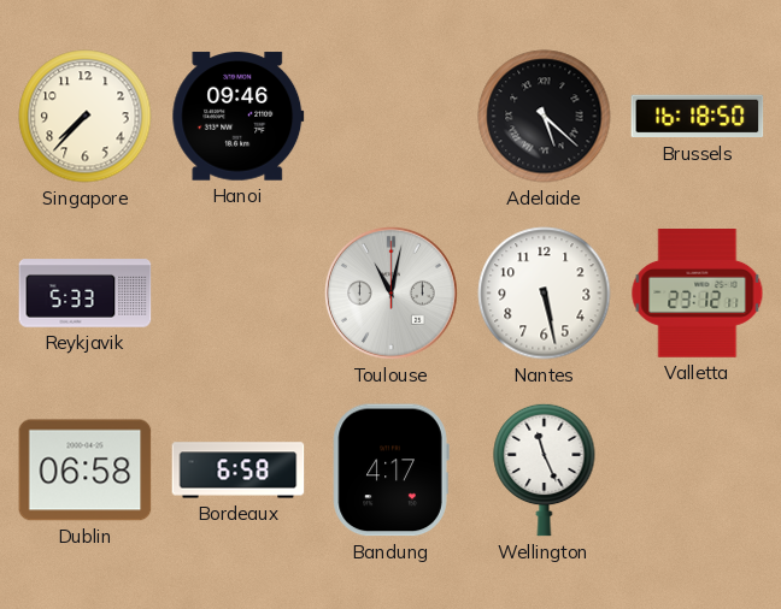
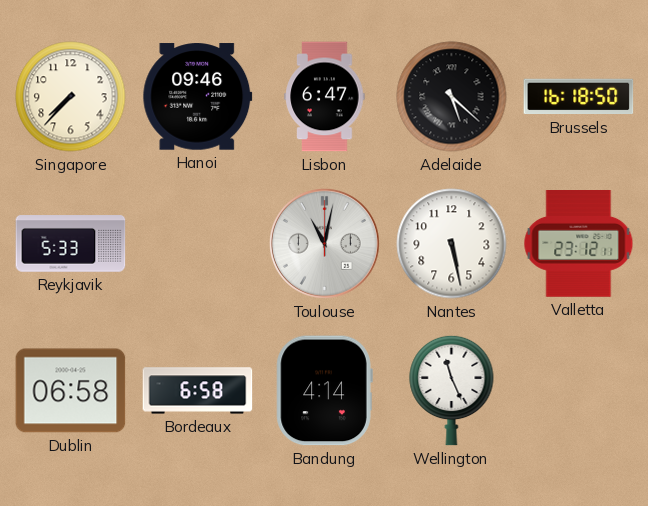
Lisbon: none -> 6:47 (325, 97)
Bandung: 4:17 -> 4:14 (324, 391)
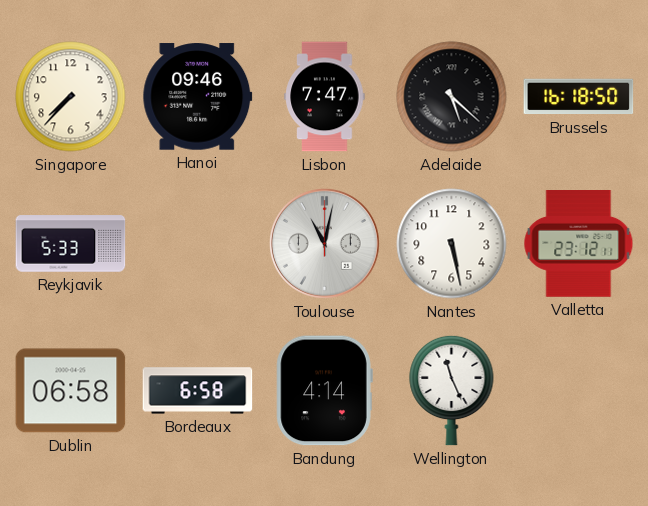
Lisbon: 6:47 -> 7:47 (325, 97)
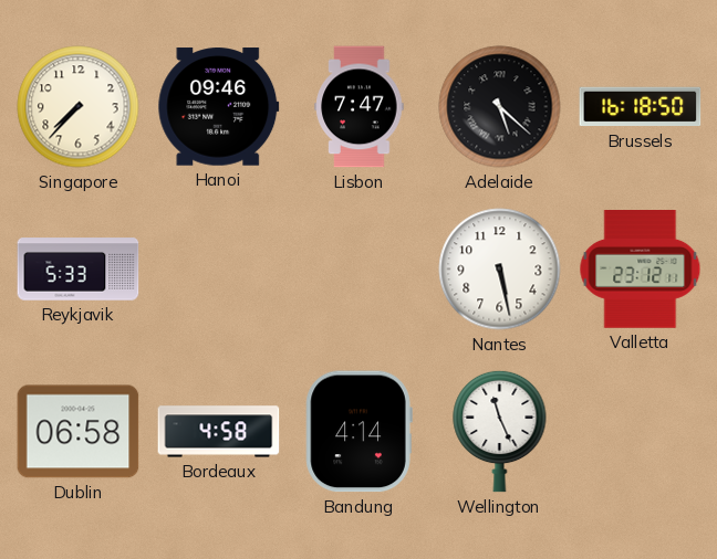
Toulouse: 11:02 -> none (324, 243)
Bordeaux: 6:58 -> 4:58 (219, 432)
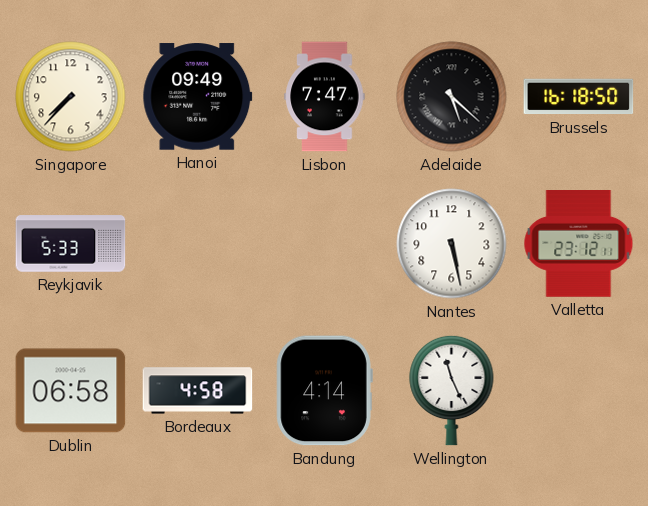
Hanoi: 09:46 -> 09:49 (198, 97)
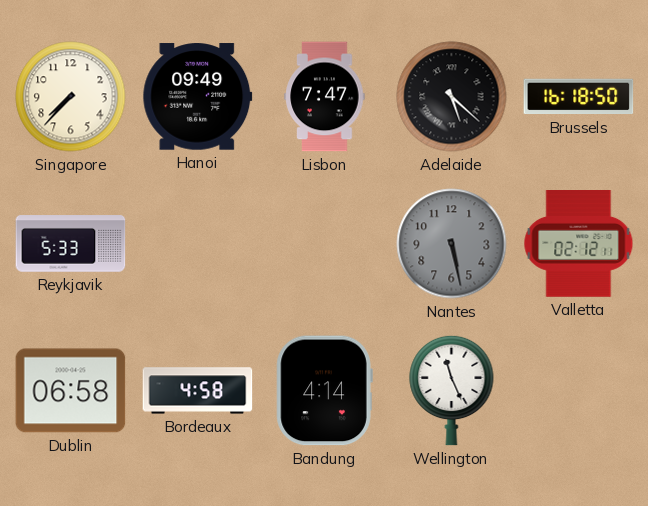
Nantes dial: white -> grey (452, 244)
Valletta: 23:12 -> 02:12 (579, 244)
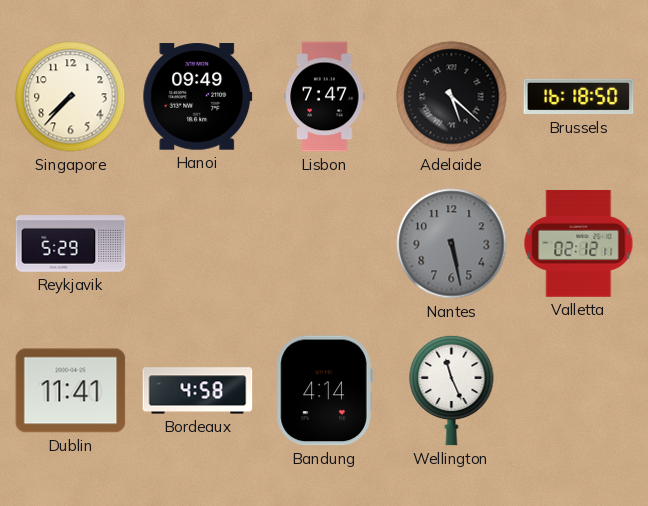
Reykjavik: 5:33 -> 5:29 (71, 244)
Dublin: 06:58 -> 11:41 (71, 391)
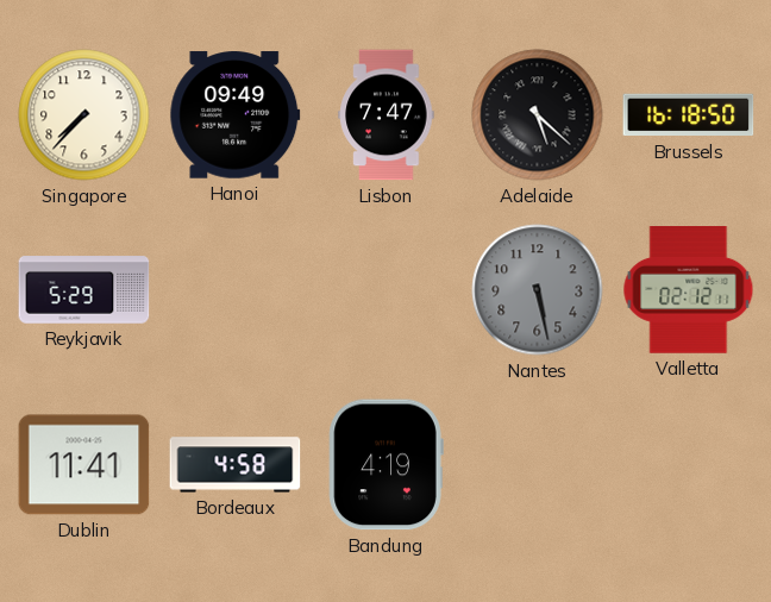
Bandung: 4:14 -> 4:19 (385, 465)
Wellington: 11:26 -> none (452, 390)
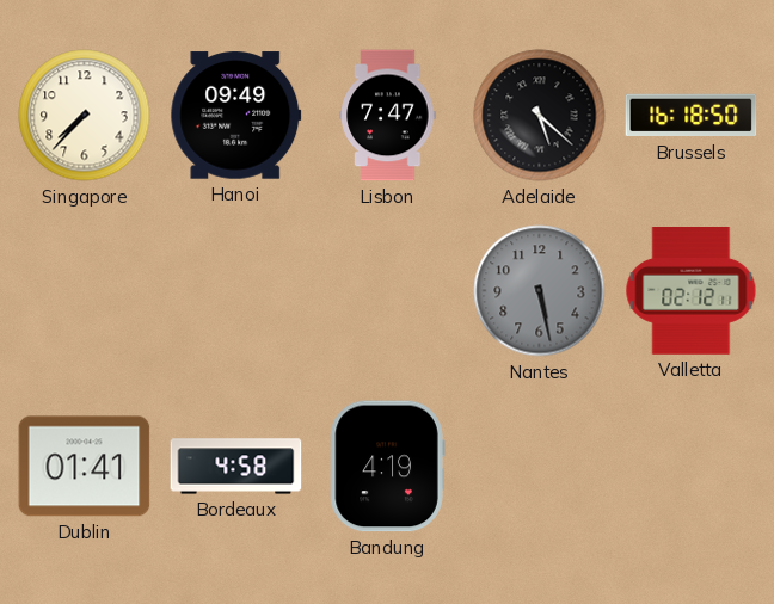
Reykjavik: 5:29 -> none (84, 290)
Dublin: 11:41 -> 01:41 (85, 467)
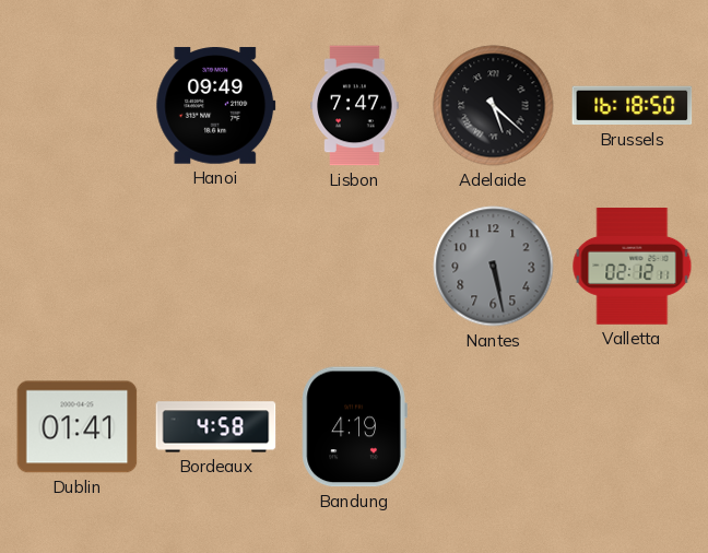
Singapore: 7:37 -> none (85, 116)
